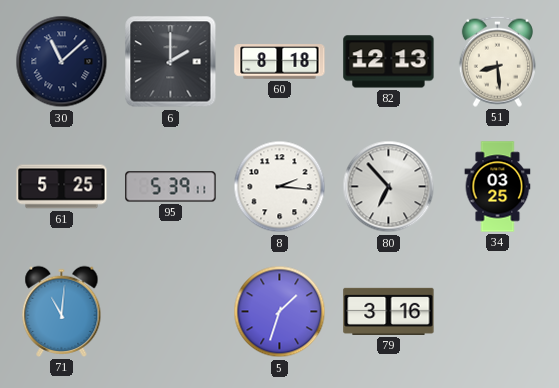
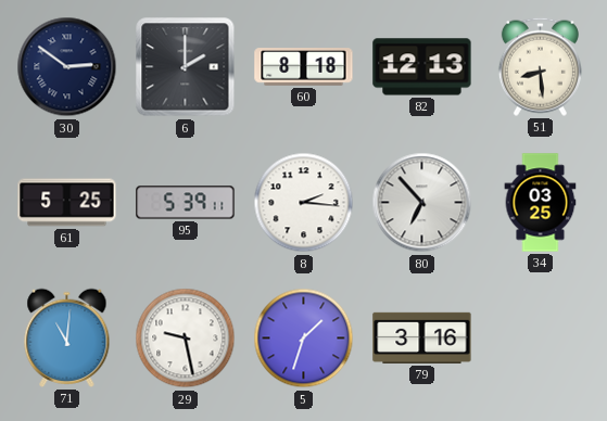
30: 11:08 -> 2:51 (67, 67)
29: none -> 9:28 (186, 339)
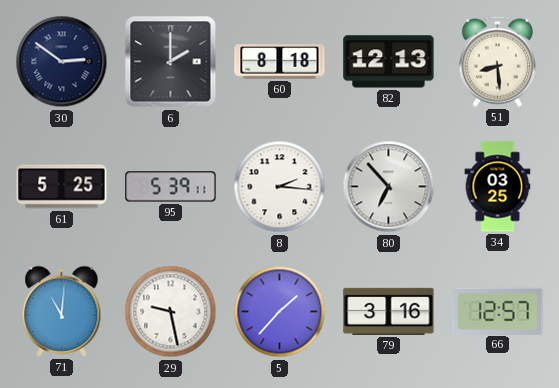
5: 1:33 -> 1:37 (280, 312)
66: none -> 12:57 (498, 311)
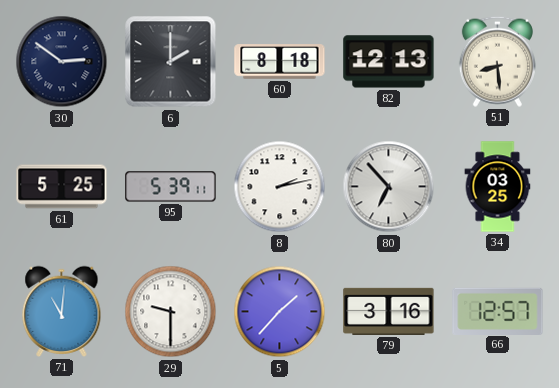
8: 2:16 -> 2:13 (280, 187)
29: 9:28 -> 9:30 (171, 312)
